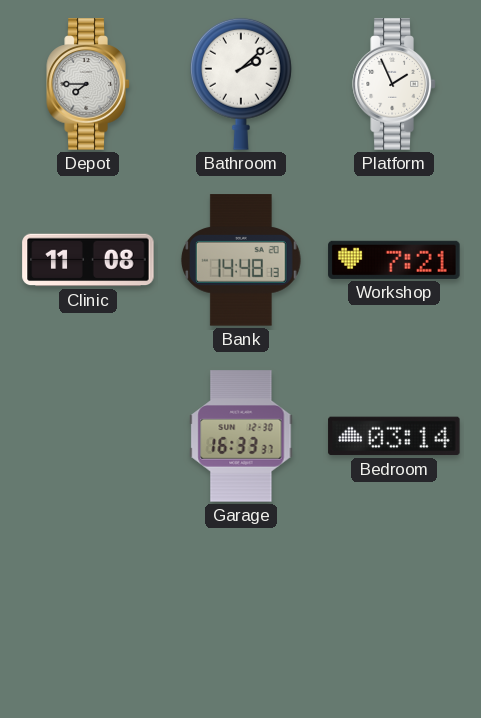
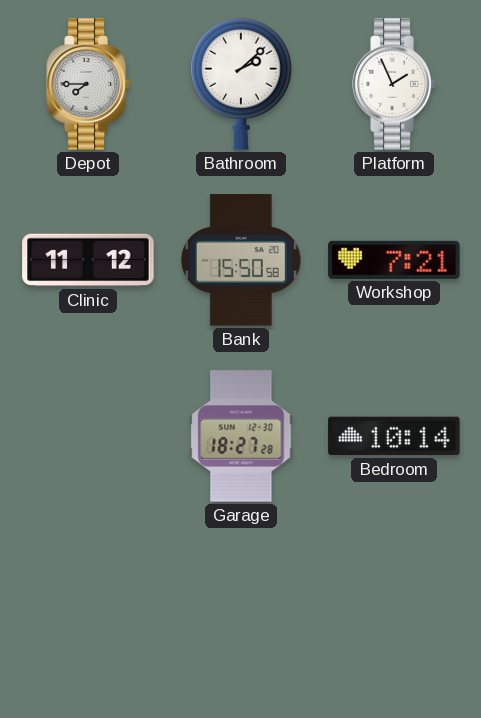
Clinic: 11:08 -> 11:12 (88, 260)
Bank: 14:48 -> 15:50 (241, 260)
Garage: 16:33 -> 18:27 (241, 436)
Bedroom: 03:14 -> 10:14 (394, 436)
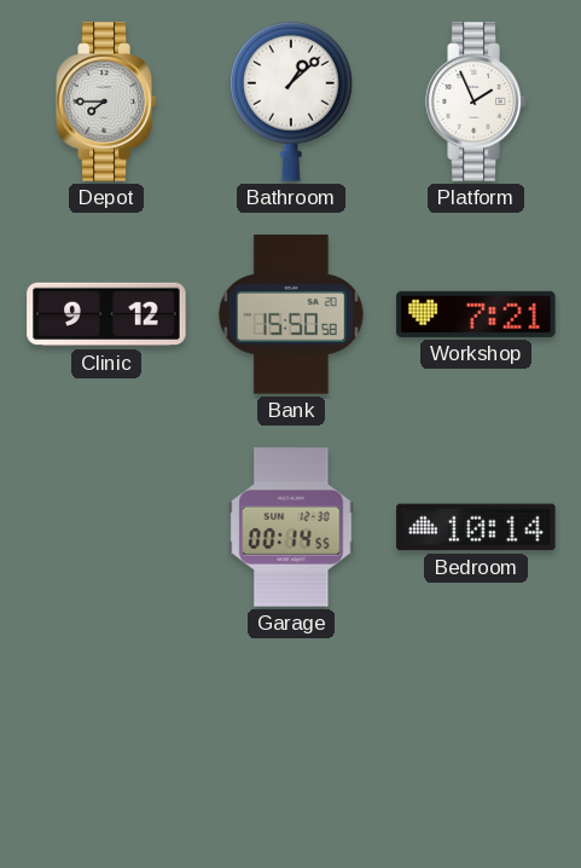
Bathroom: 2:08 -> 1:08 (291, 102)
Clinic: 11:12 -> 9:12 (106, 314)
Garage: 18:27 -> 00:14 (291, 527)
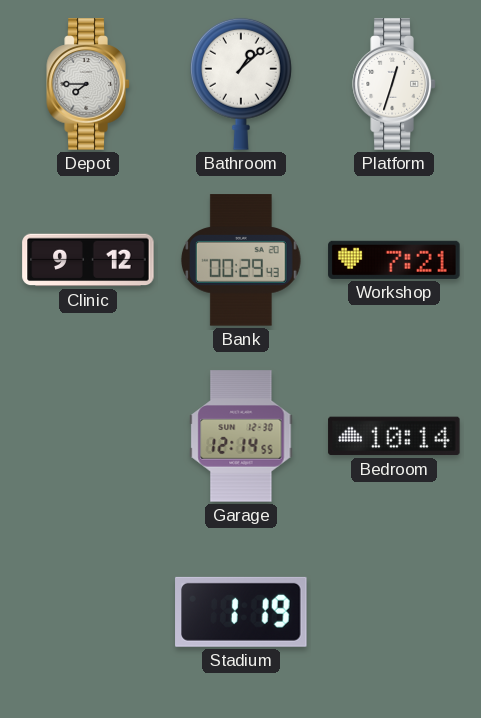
Platform: 1:56 -> 12:33 (394, 84)
Bank: 15:50 -> 00:29 (241, 260)
Garage: 00:14 -> 12:14 (241, 436)
Stadium: none -> 1:19 (241, 612)
